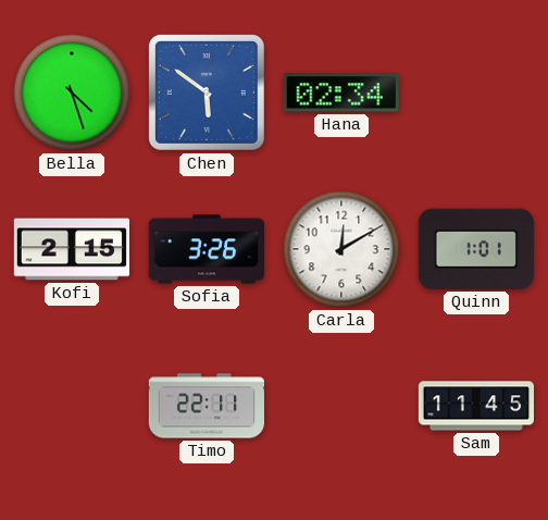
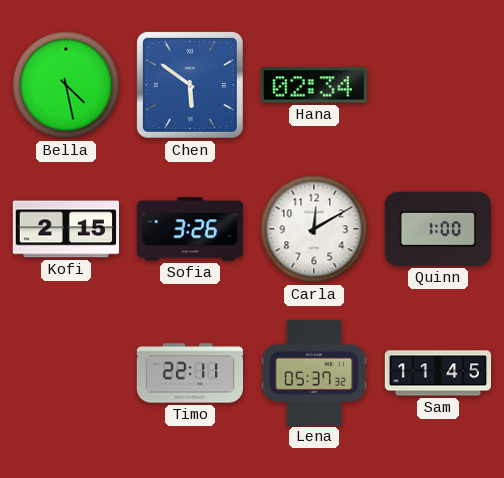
Bella: 4:27 -> 4:28 (66, 85)
Quinn: 1:01 -> 1:00 (438, 229)
Lena: none -> 05:37 (313, 372)
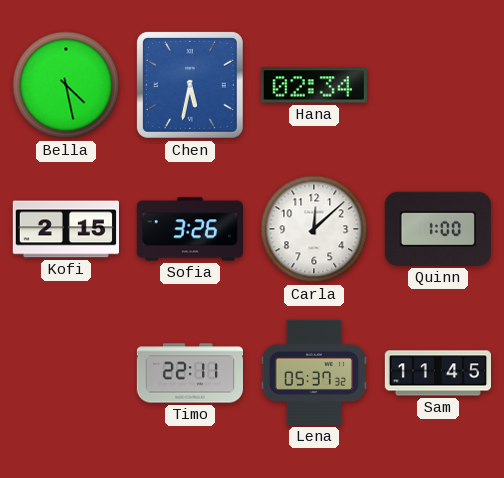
Chen: 5:51 -> 5:32 (190, 85)
Carla: 12:10 -> 12:08 (314, 229)
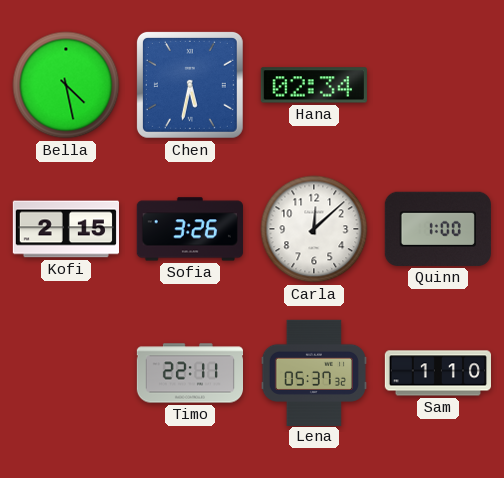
Sam: 11:45 -> 1:10 (437, 373)
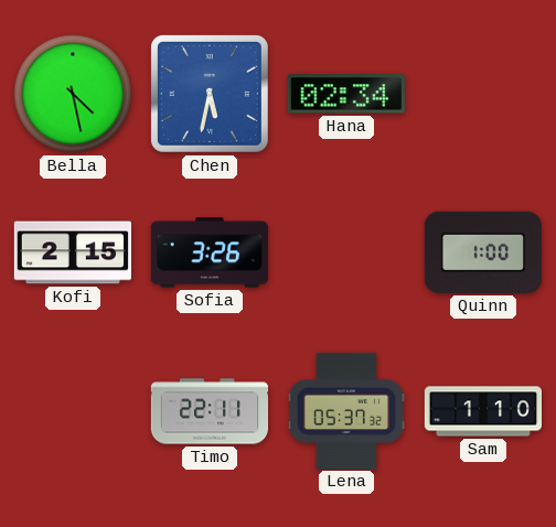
Carla: 12:08 -> none (314, 229)
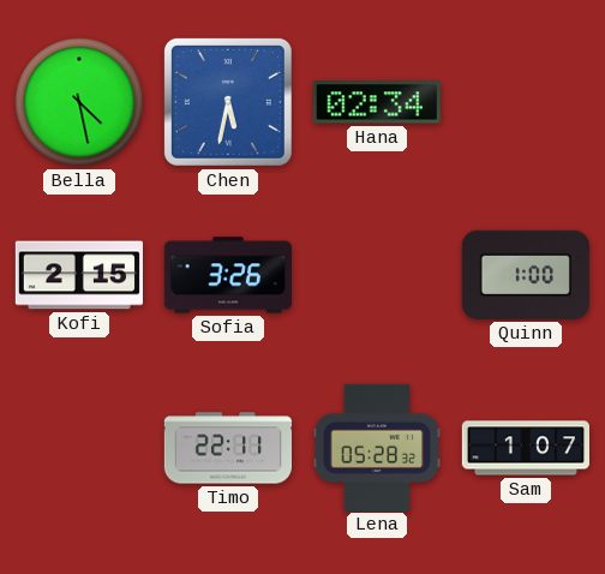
Lena: 05:37 -> 05:28 (376, 447)
Sam: 1:10 -> 1:07 (525, 448)
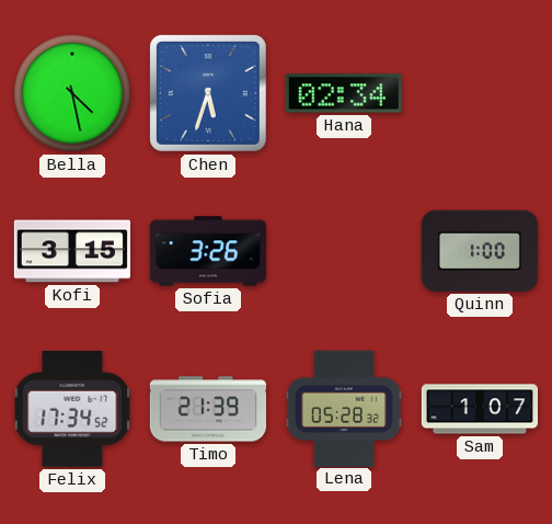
Chen: 5:32 -> 5:33 (208, 93)
Kofi: 2:15 -> 3:15 (71, 251)
Felix: none -> 17:34 (72, 409)
Timo: 22:11 -> 21:39 (207, 409)
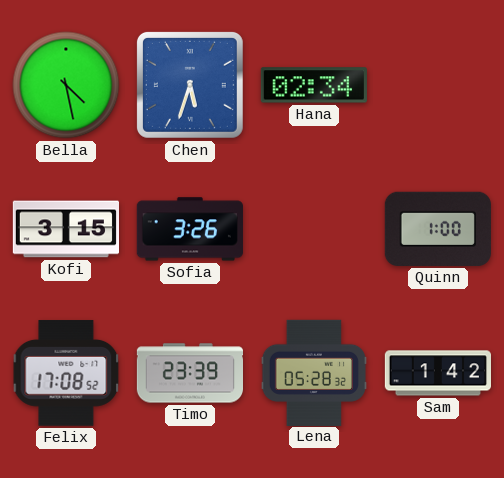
Felix: 17:34 -> 17:08 (66, 373)
Timo: 21:39 -> 23:39 (189, 373)
Sam: 1:07 -> 1:42 (437, 373)
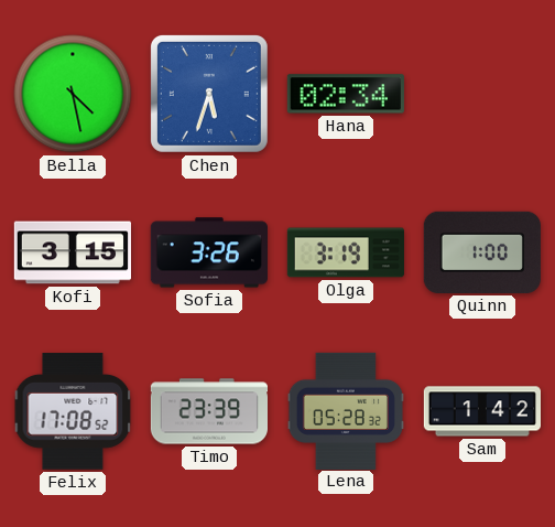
Olga: none -> 3:19 (346, 252)
